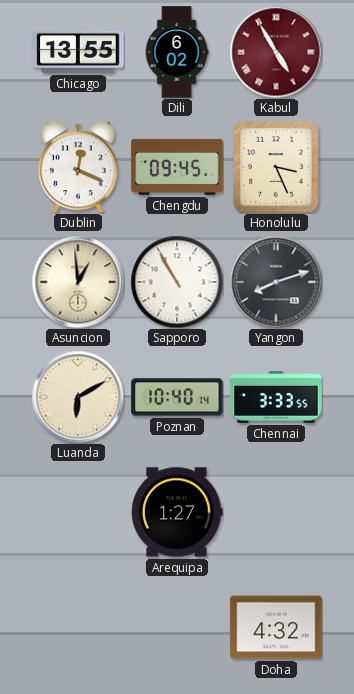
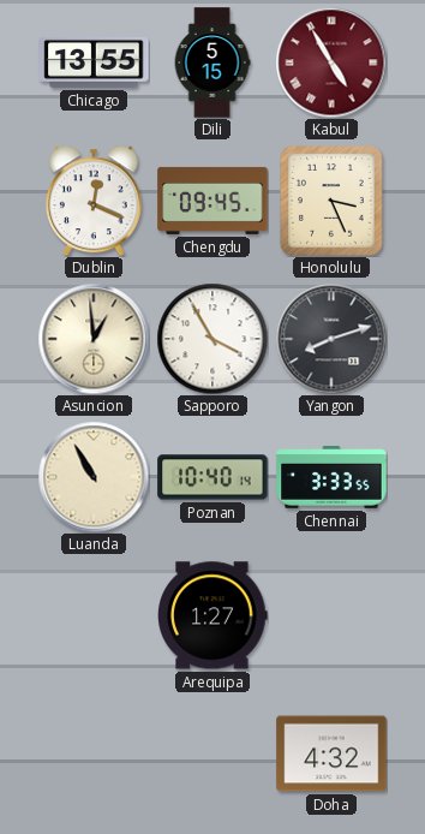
Dili: 6:02 -> 5:15 (212, 62)
Sapporo: 10:55 -> 3:55 (212, 339)
Luanda: 6:10 -> 10:55 (94, 477)
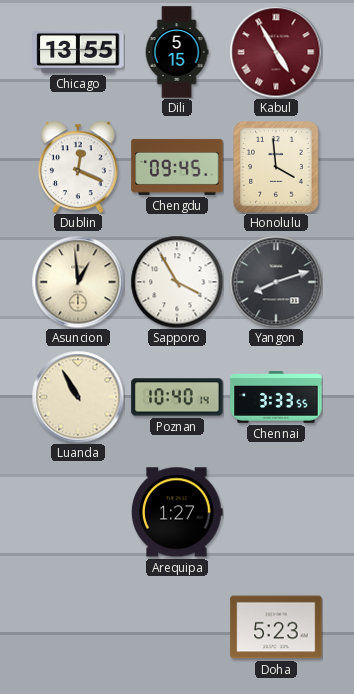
Honolulu: 3:26 -> 3:59 (276, 167)
Doha: 4:32 -> 5:23 (276, 627)
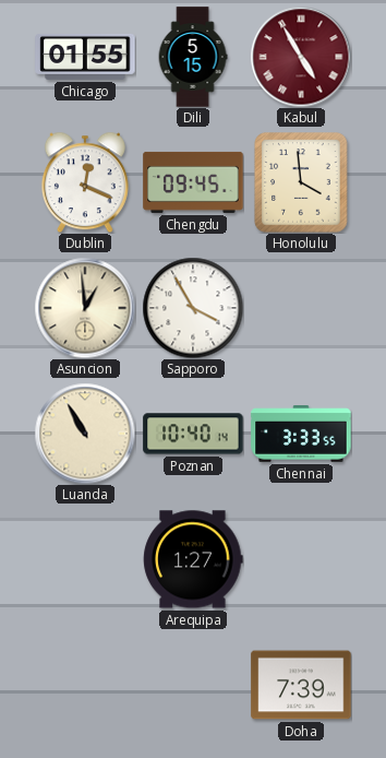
Chicago: 13:55 -> 01:55 (85, 57)
Yangon: 8:12 -> none (276, 282)
Doha: 5:23 -> 7:39 (301, 685)
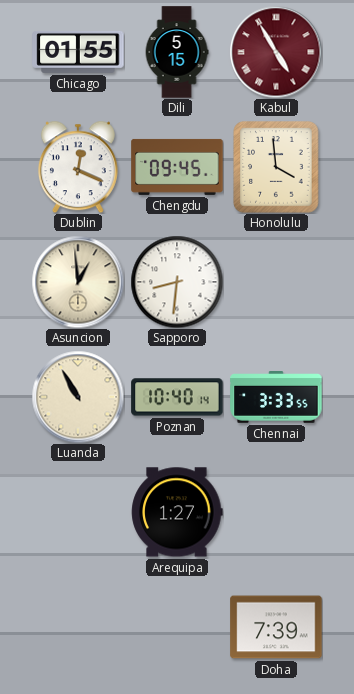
Sapporo: 3:55 -> 8:31 (177, 282)
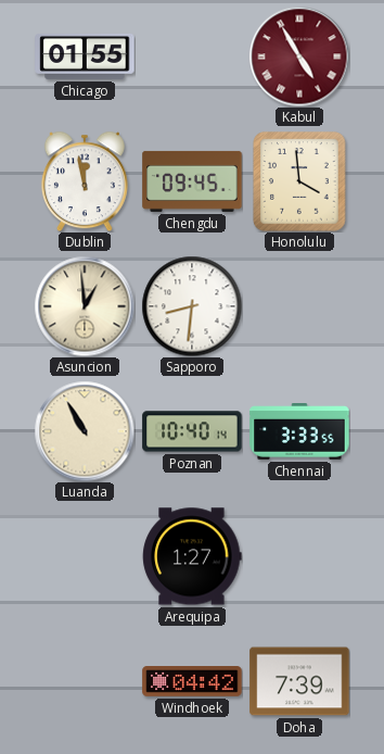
Dili: 5:15 -> none (177, 52)
Dublin: 12:19 -> 11:58 (85, 181)
Windhoek: none -> 04:42 (192, 681)
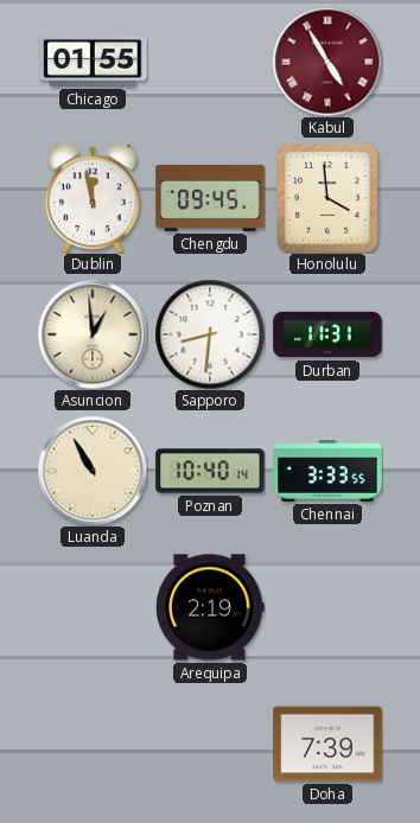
Durban: none -> 11:31 (327, 334)
Arequipa: 1:27 -> 2:19 (210, 607)
Windhoek: 04:42 -> none (192, 681)
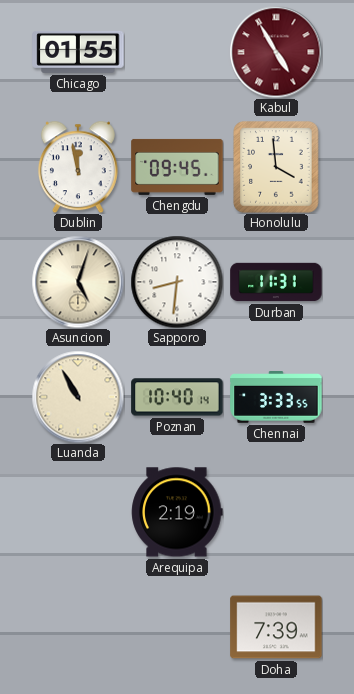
Asuncion: 12:59 -> 5:03 (78, 282)
